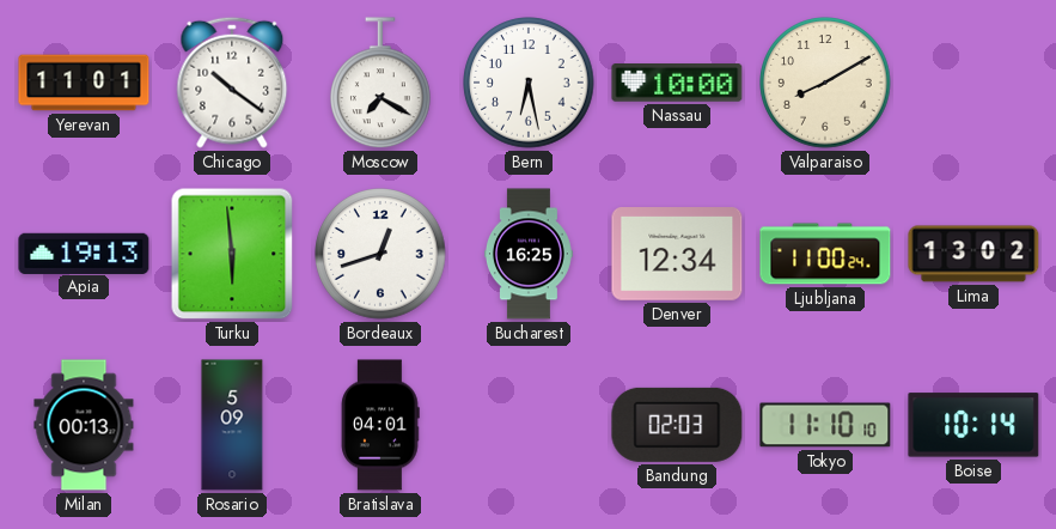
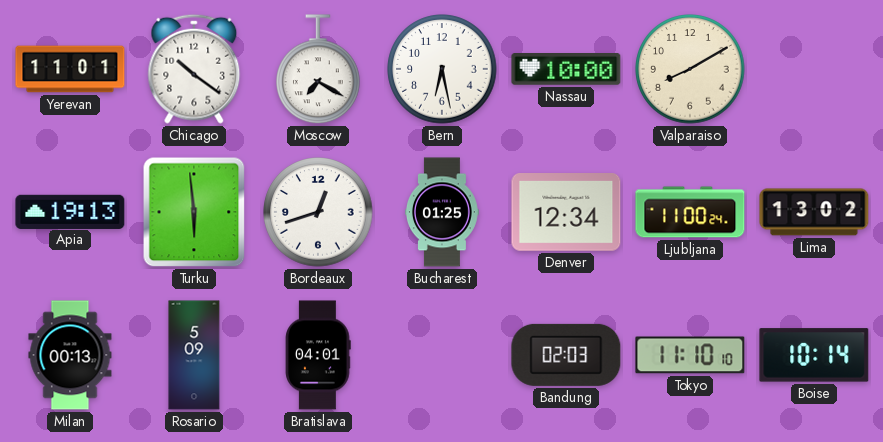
Bucharest: 16:25 -> 01:25 (443, 212)
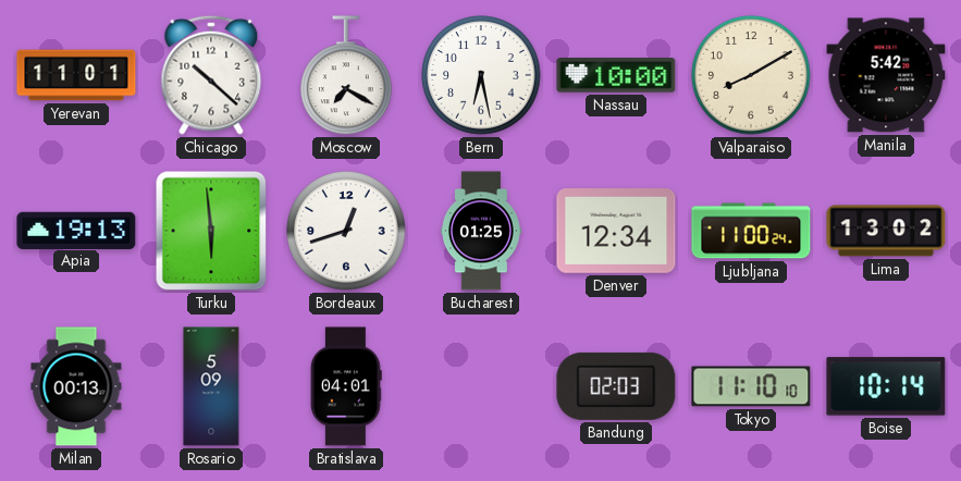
Chicago: 10:21 -> 10:22 (211, 75)
Manila: none -> 5:42 (886, 75)
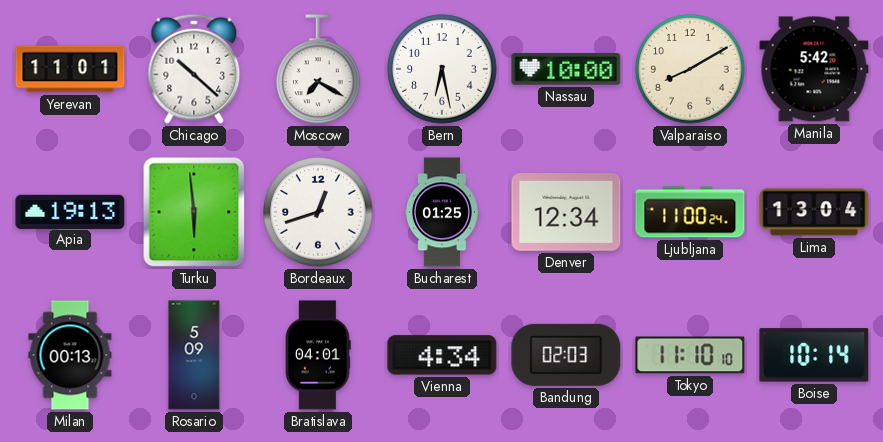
Lima: 13:02 -> 13:04 (814, 212)
Vienna: none -> 4:34 (442, 355)
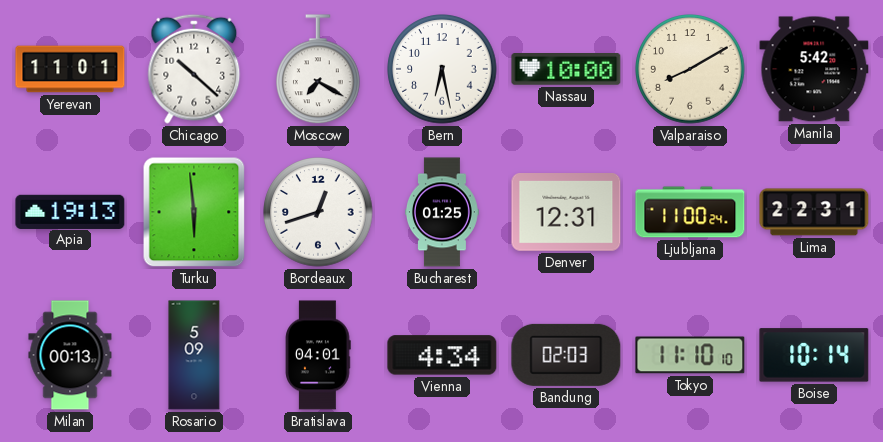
Denver: 12:34 -> 12:31 (566, 213)
Lima: 13:04 -> 22:31 (814, 212)
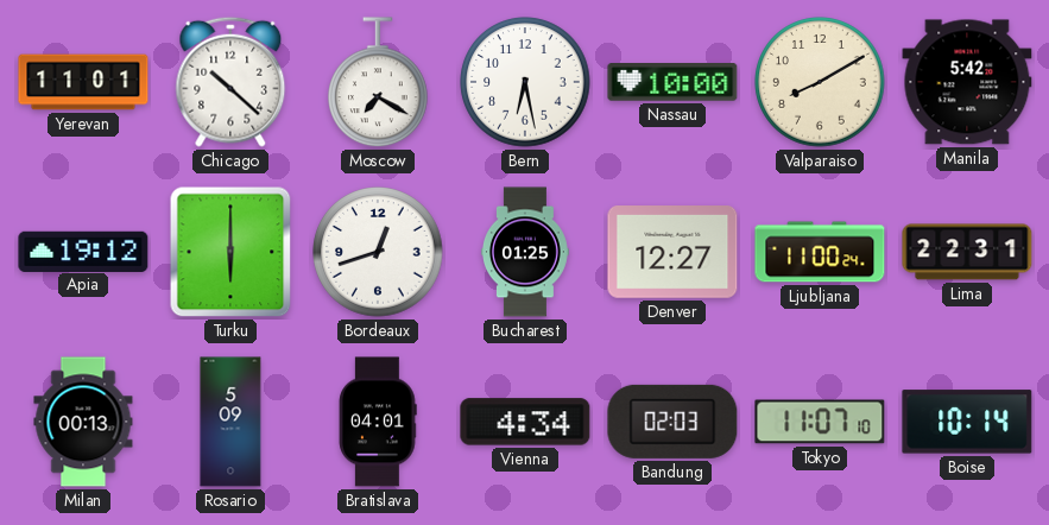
Apia: 19:13 -> 19:12 (83, 251)
Turku: 5:59 -> 6:00 (230, 252)
Denver: 12:31 -> 12:27 (672, 253)
Tokyo: 11:10 -> 11:07 (820, 422)
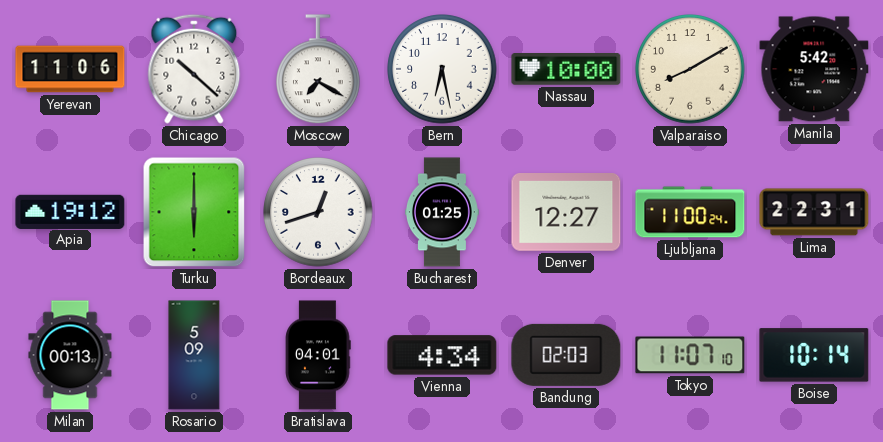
Yerevan: 11:01 -> 11:06 (70, 69)
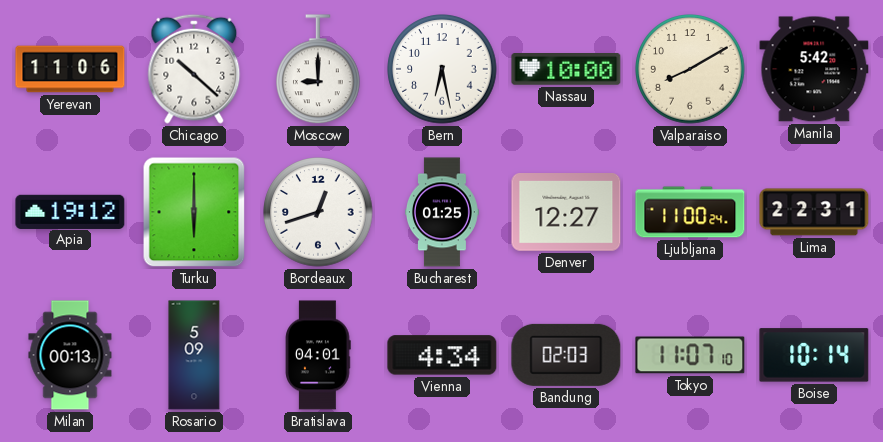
Moscow: 7:20 -> 9:00 (319, 70)
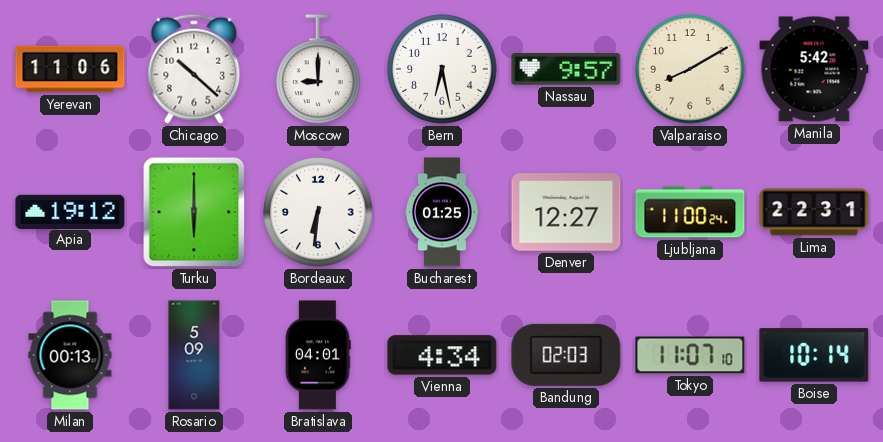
Nassau: 10:00 -> 9:57 (566, 70)
Bordeaux: 12:42 -> 6:31 (318, 212)
